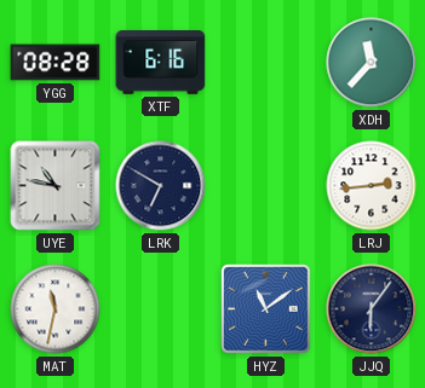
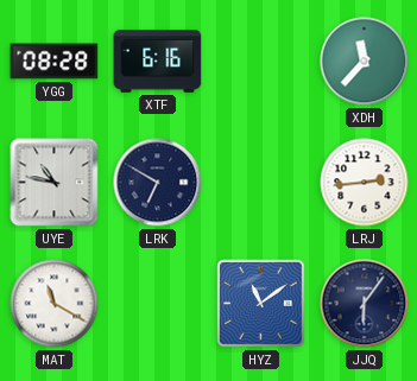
MAT: 11:32 -> 11:20 (55, 304)
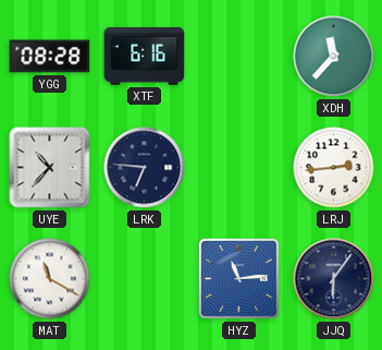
UYE: 10:47 -> 10:37 (50, 168)
LRK: 6:50 -> 6:46 (145, 168)
HYZ: 11:09 -> 11:14 (239, 279)
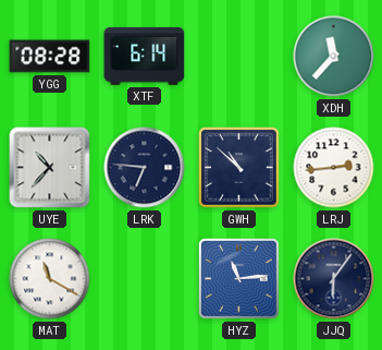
XTF: 6:16 -> 6:14 (145, 57)
GWH: none -> 10:52 (239, 168)
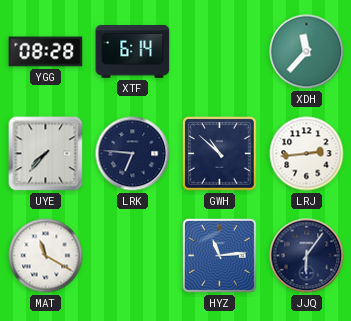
UYE: 10:37 -> 7:37 (46, 154)
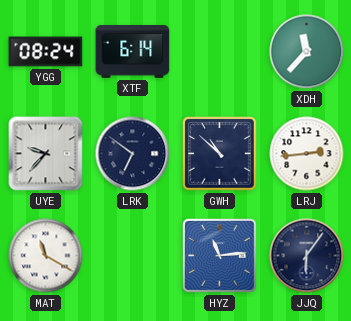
YGG: 08:28 -> 08:24 (46, 52)
UYE: 7:37 -> 9:37 (46, 154)
LRK: 6:46 -> 6:51 (133, 154)
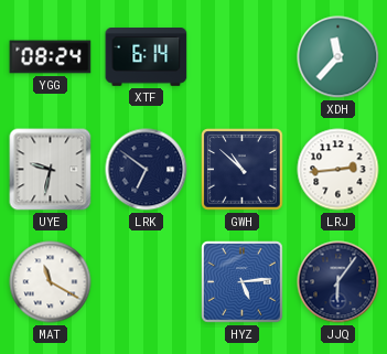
UYE: 9:37 -> 9:32 (51, 170)
HYZ: 11:14 -> 5:14 (243, 282)
